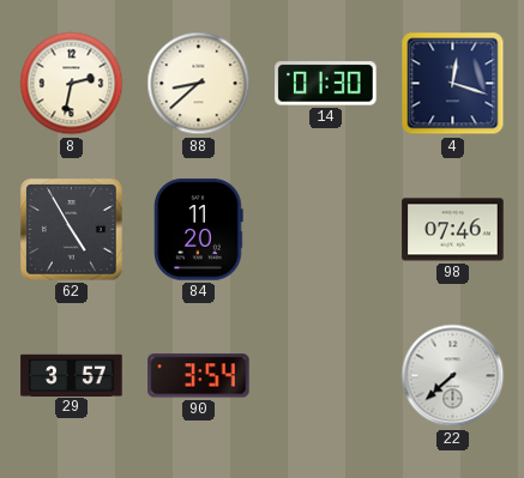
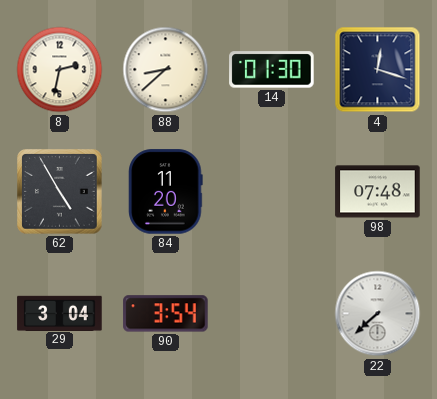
98: 07:46 -> 07:48 (378, 192)
29: 3:57 -> 3:04 (60, 313)
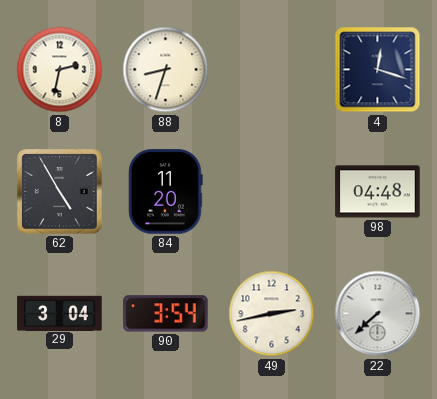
88: 8:38 -> 8:33 (166, 70)
14: 01:30 -> none (272, 70)
98: 07:48 -> 04:48 (378, 192)
49: none -> 2:43 (272, 314)
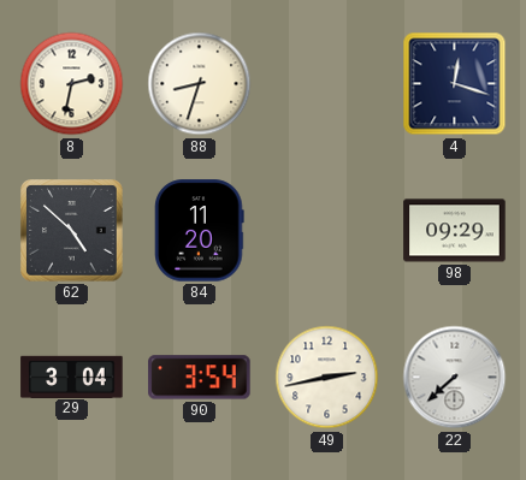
62: 4:55 -> 4:52 (72, 231)
98: 04:48 -> 09:29 (455, 231)
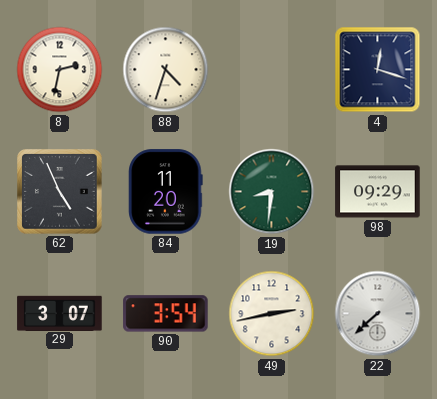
88: 8:33 -> 4:33 (166, 70)
62: 4:52 -> 4:56 (60, 192)
19: none -> 8:31 (272, 192)
29: 3:04 -> 3:07 (60, 313)
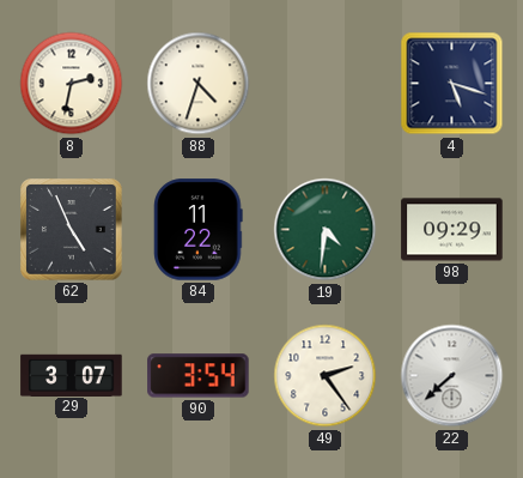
4: 12:18 -> 5:18 (452, 84)
84: 11:20 -> 11:22 (199, 230)
19: 8:31 -> 4:31 (326, 230)
49: 2:43 -> 2:24 (326, 376)
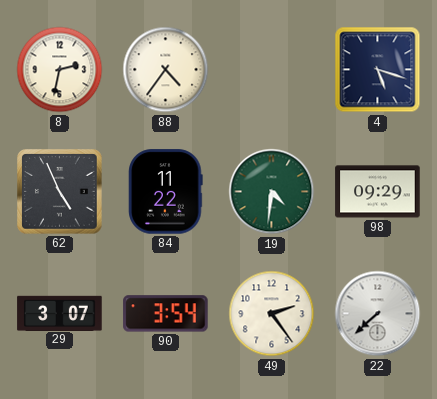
88: 4:33 -> 4:36 (166, 70)
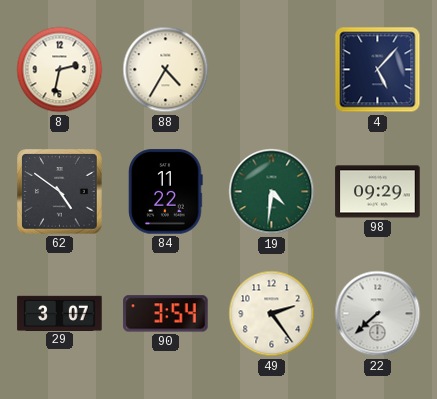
88: 4:36 -> 4:35 (166, 70)
4: 5:18 -> 5:07 (378, 70)
62: 4:56 -> 4:51 (60, 192)
